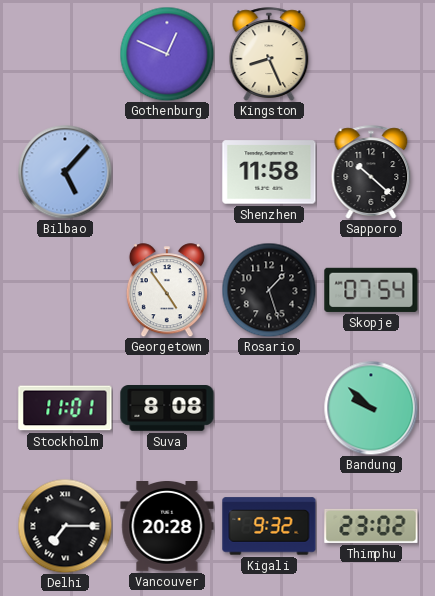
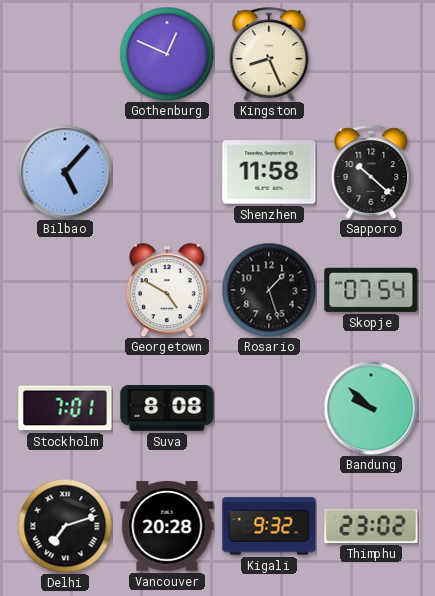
Georgetown: 4:54 -> 4:50 (167, 290)
Stockholm: 11:01 -> 7:01 (65, 408)
Delhi: 7:15 -> 7:12 (65, 526)
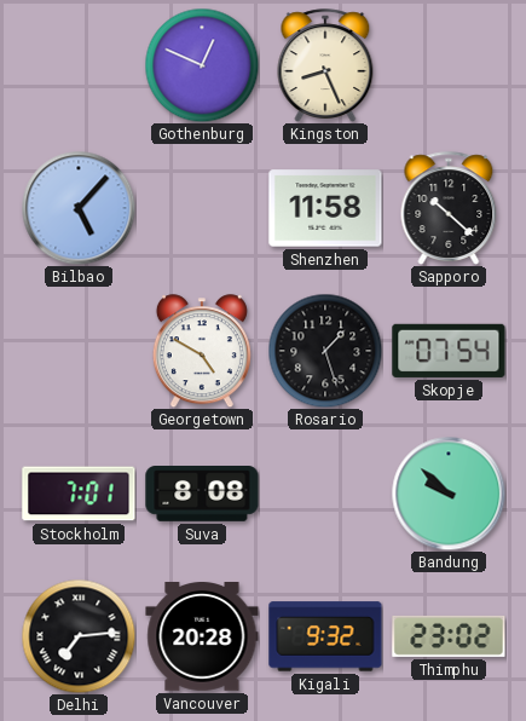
Delhi: 7:12 -> 7:14 (79, 636)
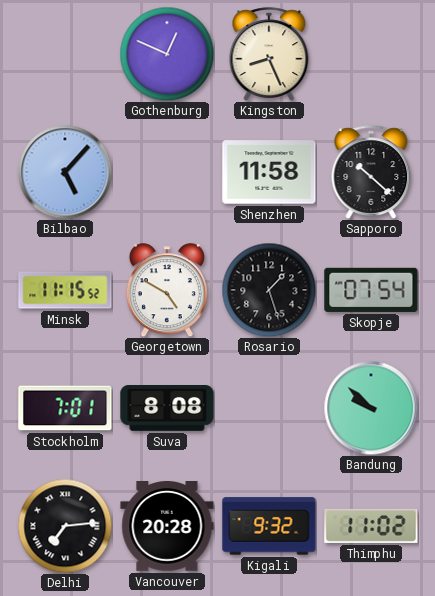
Minsk: none -> 11:15 (65, 290)
Thimphu: 23:02 -> 11:02 (371, 526)
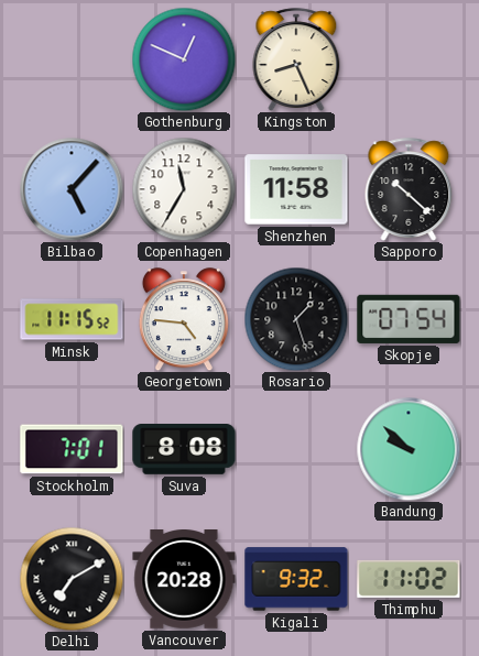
Copenhagen: none -> 11:35 (184, 189)
Georgetown: 4:50 -> 4:46 (184, 319)
Delhi: 7:14 -> 7:10 (72, 579)
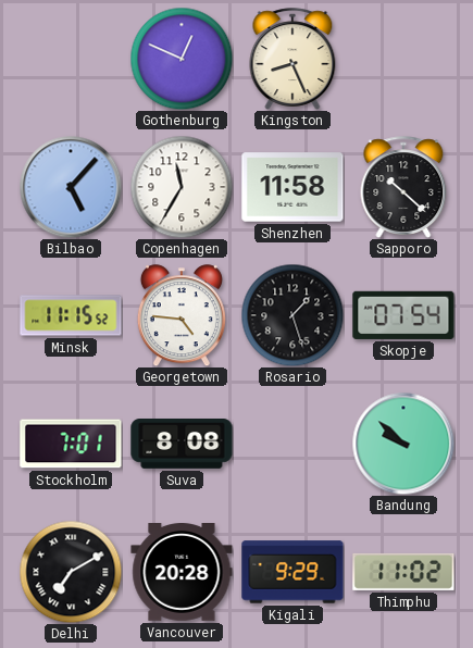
Kigali: 9:32 -> 9:29 (292, 572)
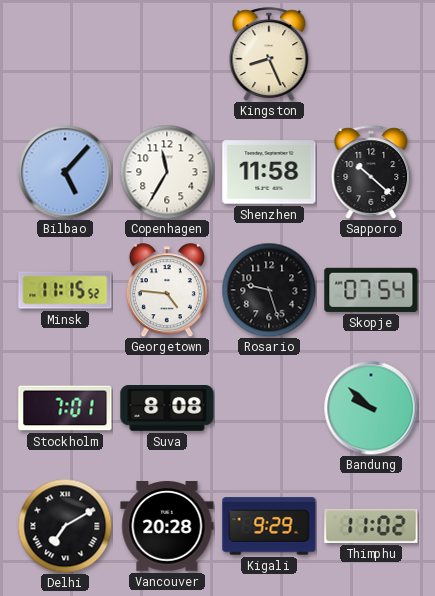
Gothenburg: 12:49 -> none (182, 59)
Rosario: 1:27 -> 9:27 (269, 290)
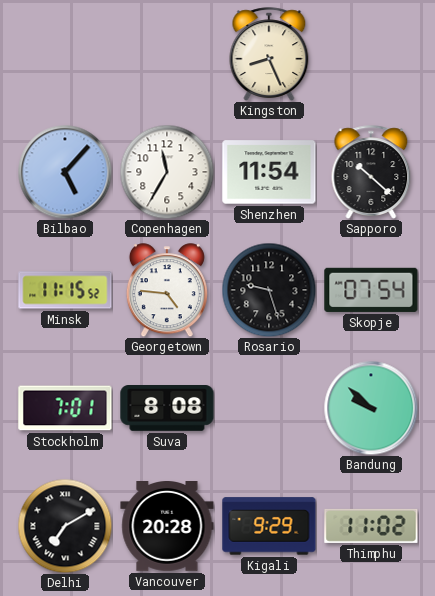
Shenzhen: 11:58 -> 11:54 (269, 172)
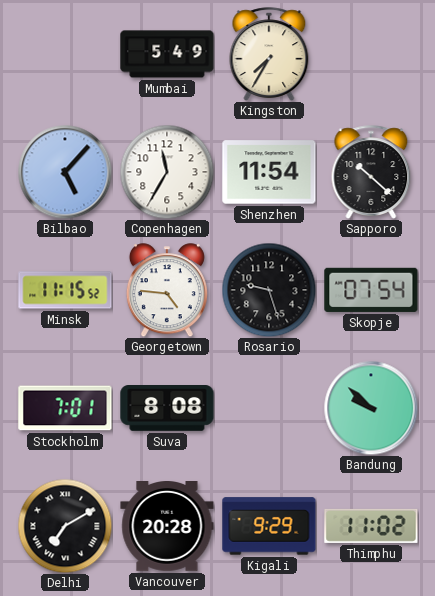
Mumbai: none -> 5:49 (167, 54)
Kingston: 8:26 -> 7:35 (269, 54)
